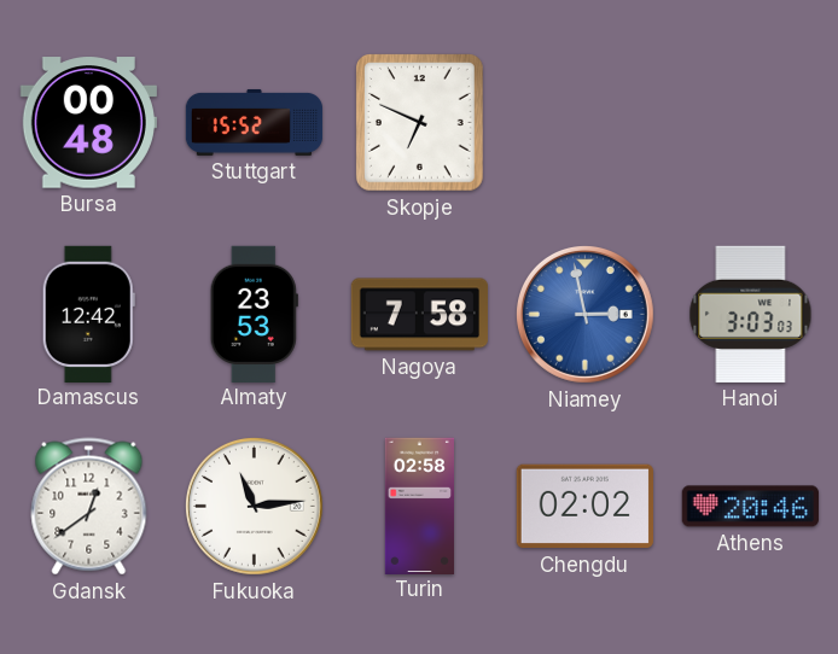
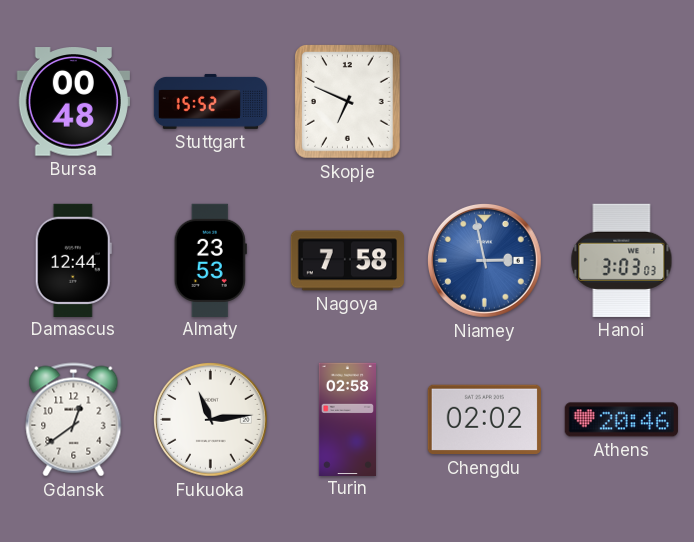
Damascus: 12:42 -> 12:44 (73, 260)
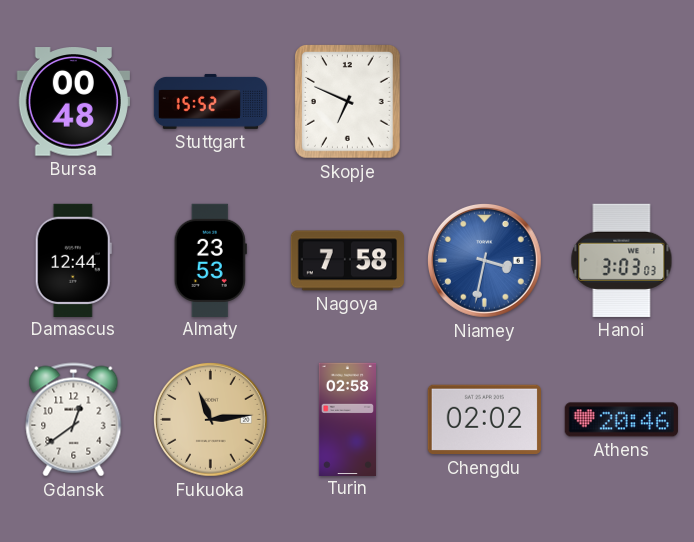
Niamey: 2:58 -> 3:32 (484, 260)
Fukuoka dial: white -> champagne (210, 419)
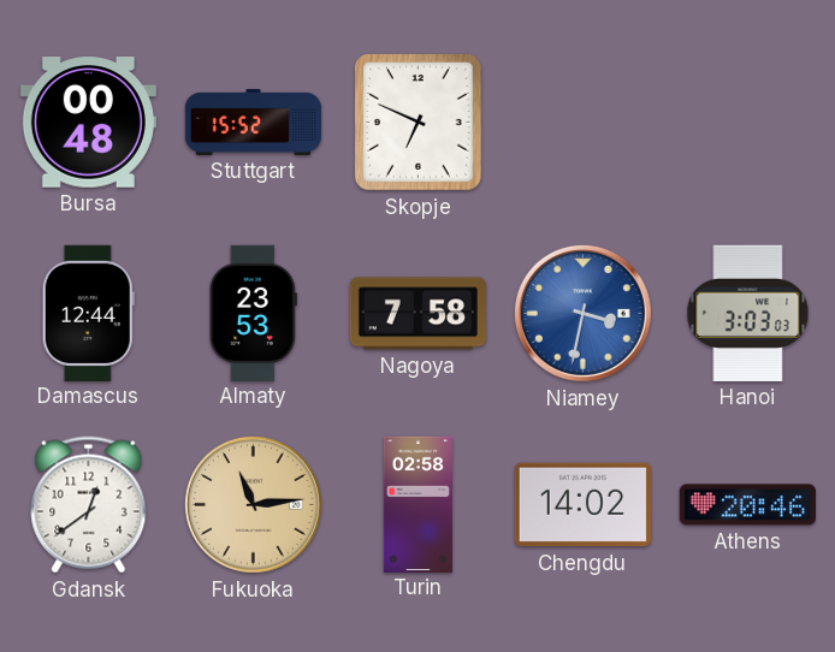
Chengdu: 02:02 -> 14:02 (582, 505)
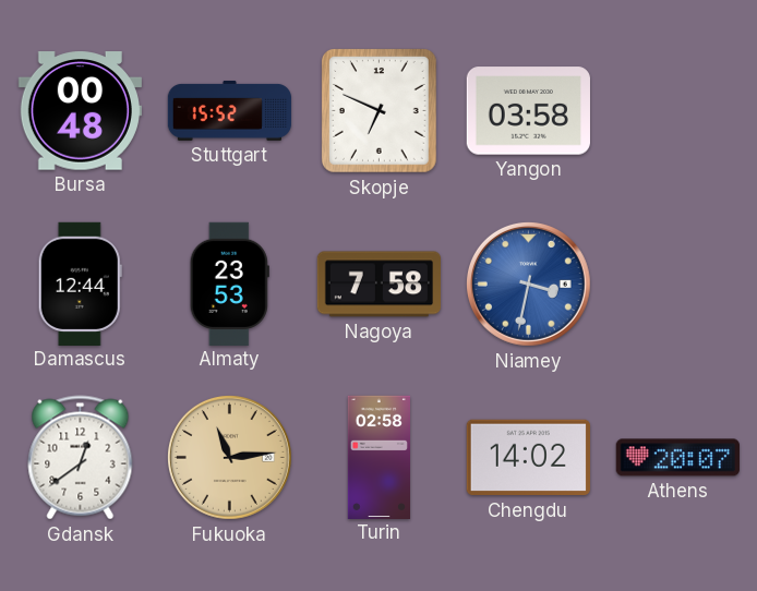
Yangon: none -> 03:58 (528, 111)
Hanoi: 3:03 -> none (748, 313)
Athens: 20:46 -> 20:07 (677, 458)
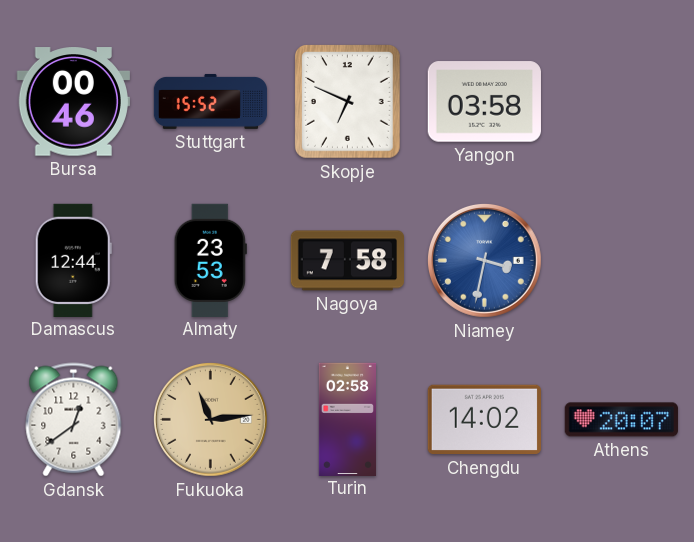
Bursa: 00:48 -> 00:46 (73, 102)
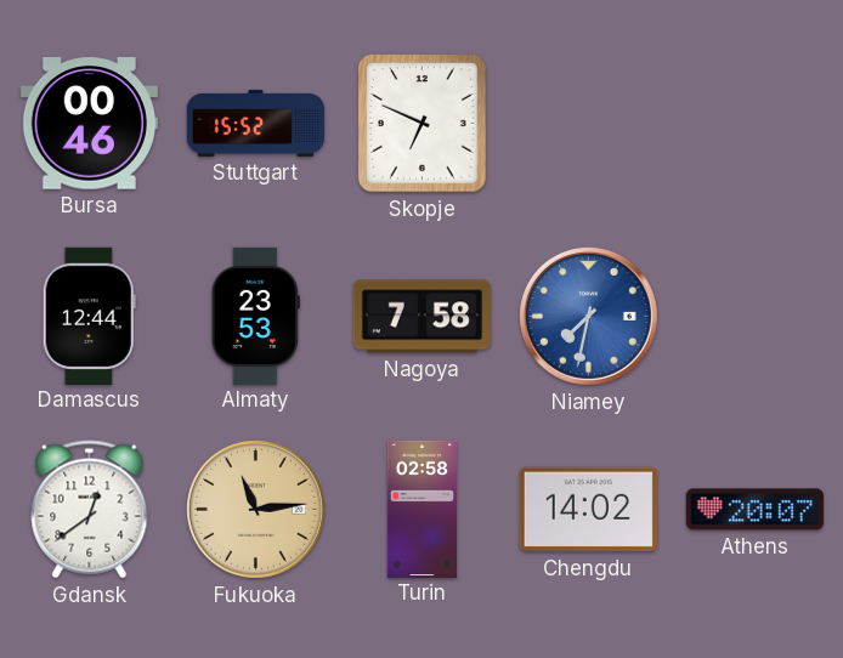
Yangon: 03:58 -> none (484, 102)
Niamey: 3:32 -> 7:32 (588, 316)
